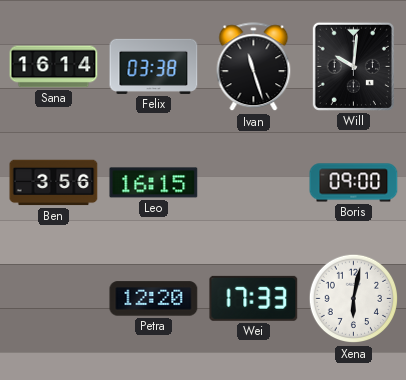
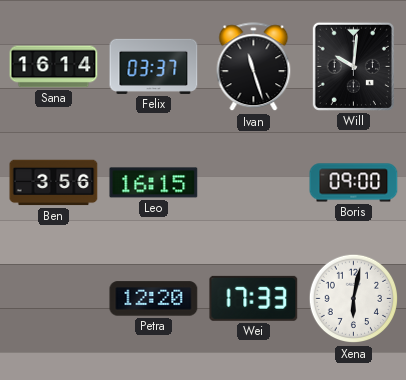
Felix: 03:38 -> 03:37 (154, 66)
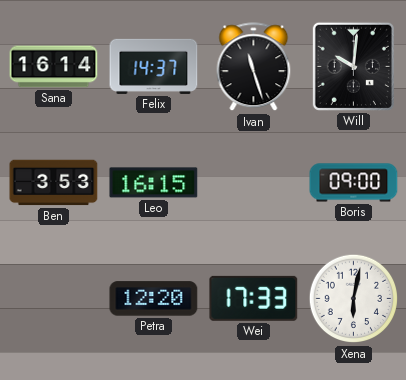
Felix: 03:37 -> 14:37 (154, 66)
Ben: 3:56 -> 3:53 (54, 183)
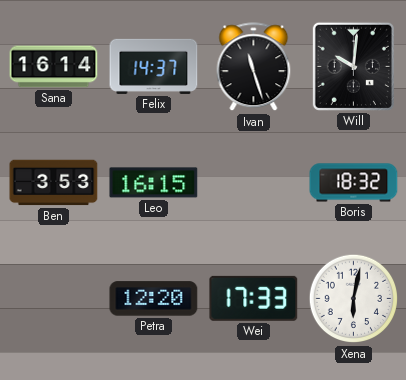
Boris: 09:00 -> 18:32 (354, 183)
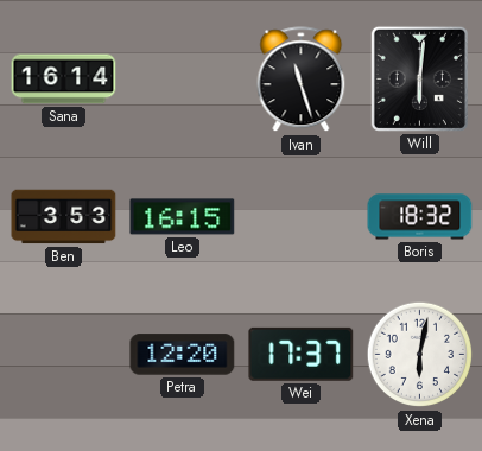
Felix: 14:37 -> none (154, 66)
Will: 10:01 -> 6:01 (419, 78)
Wei: 17:33 -> 17:37 (302, 354)
